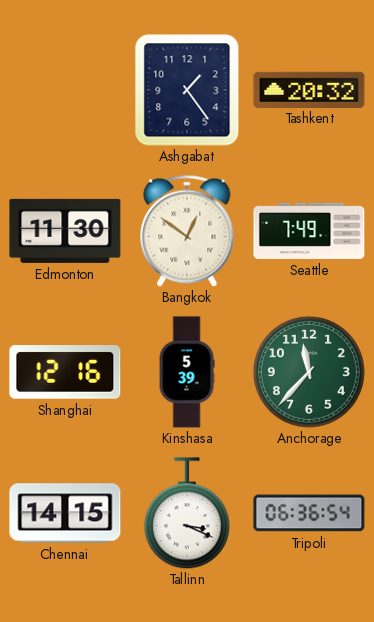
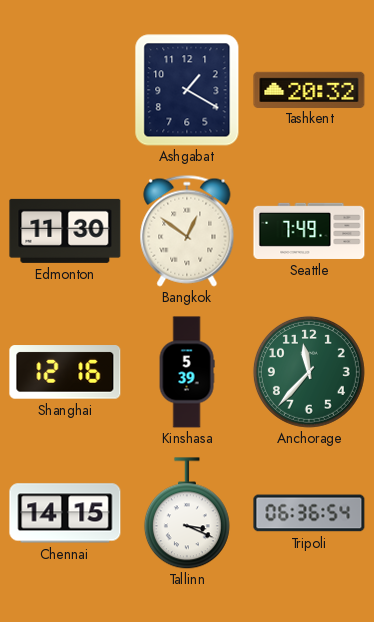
Ashgabat: 1:24 -> 1:20 (187, 90)
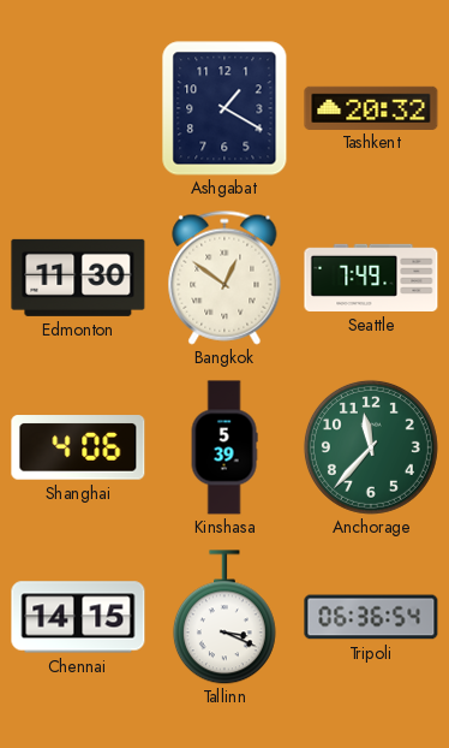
Shanghai: 12:16 -> 4:06 (78, 447)
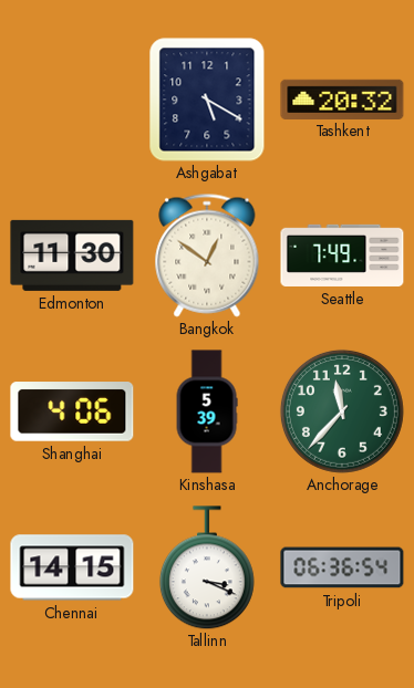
Ashgabat: 1:20 -> 5:20 (207, 100)
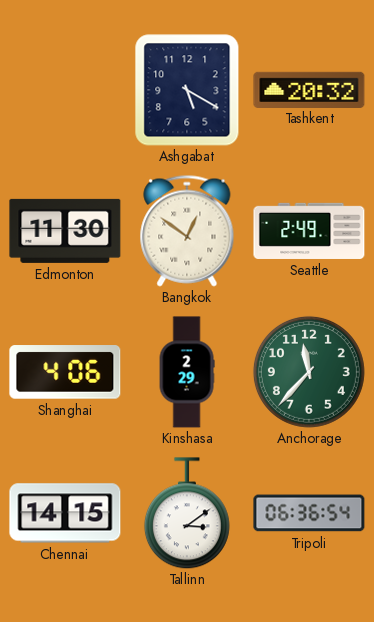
Seattle: 7:49 -> 2:49 (309, 231)
Kinshasa: 5:39 -> 2:29 (187, 372)
Tallinn: 3:19 -> 3:09 (187, 513)
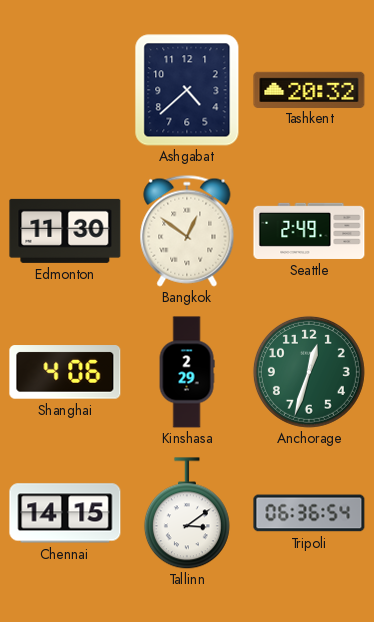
Ashgabat: 5:20 -> 4:38 (187, 90)
Anchorage: 11:37 -> 12:33 (309, 372)
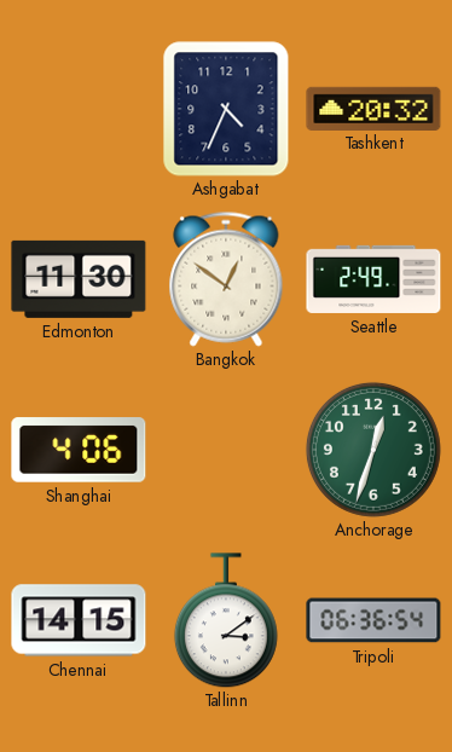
Ashgabat: 4:38 -> 4:34 (226, 109)
Kinshasa: 2:29 -> none (187, 372)
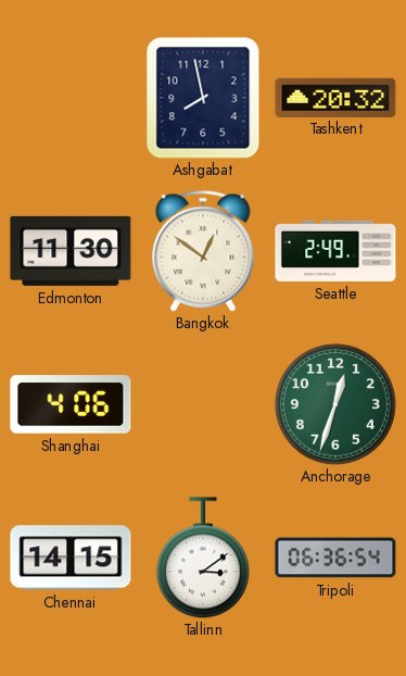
Ashgabat: 4:34 -> 7:58 (203, 98)
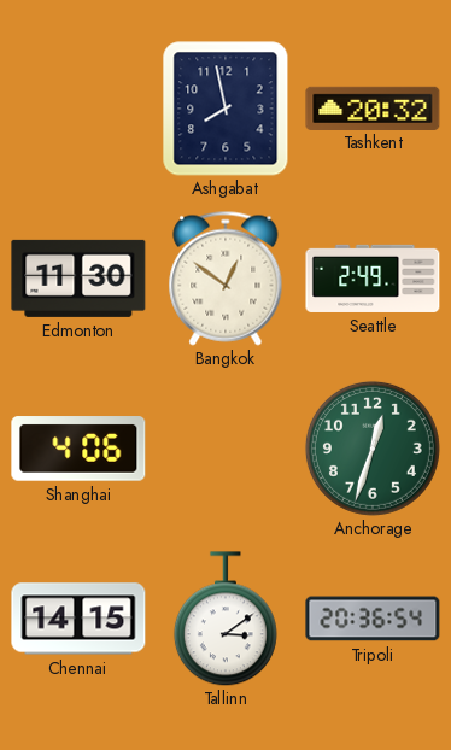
Tripoli: 06:36 -> 20:36 (373, 619)
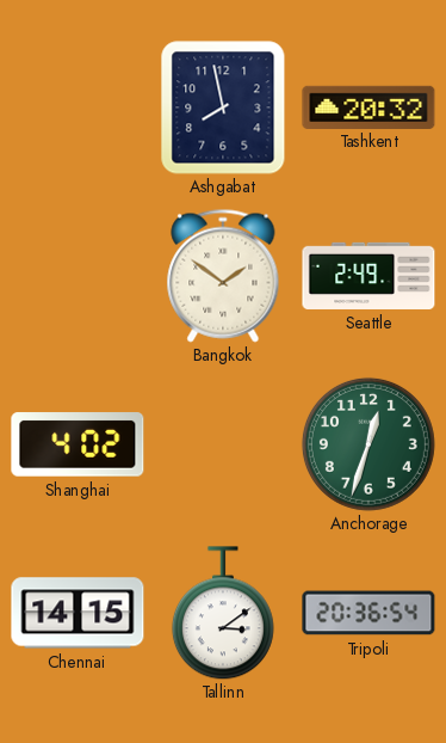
Edmonton: 11:30 -> none (78, 279)
Bangkok: 12:51 -> 1:51 (223, 276)
Shanghai: 4:06 -> 4:02 (78, 444)
